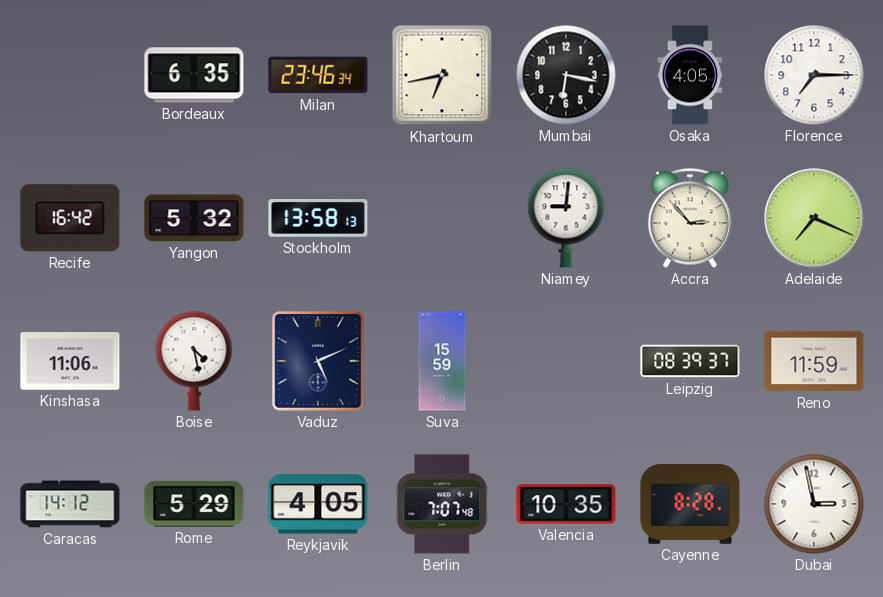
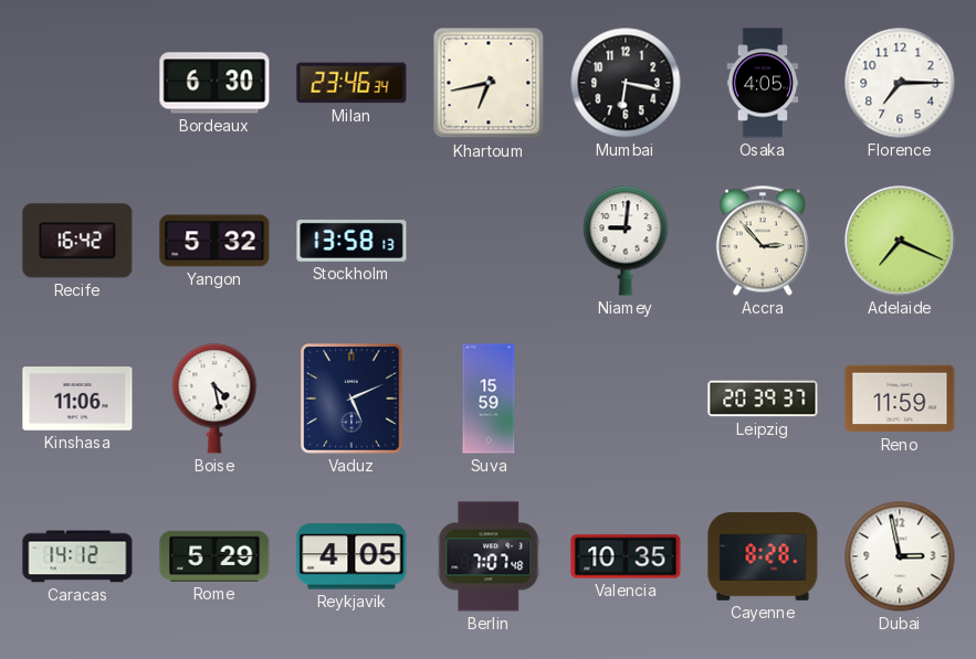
Bordeaux: 6:35 -> 6:30 (214, 83)
Leipzig: 08:39 -> 20:39 (763, 398)
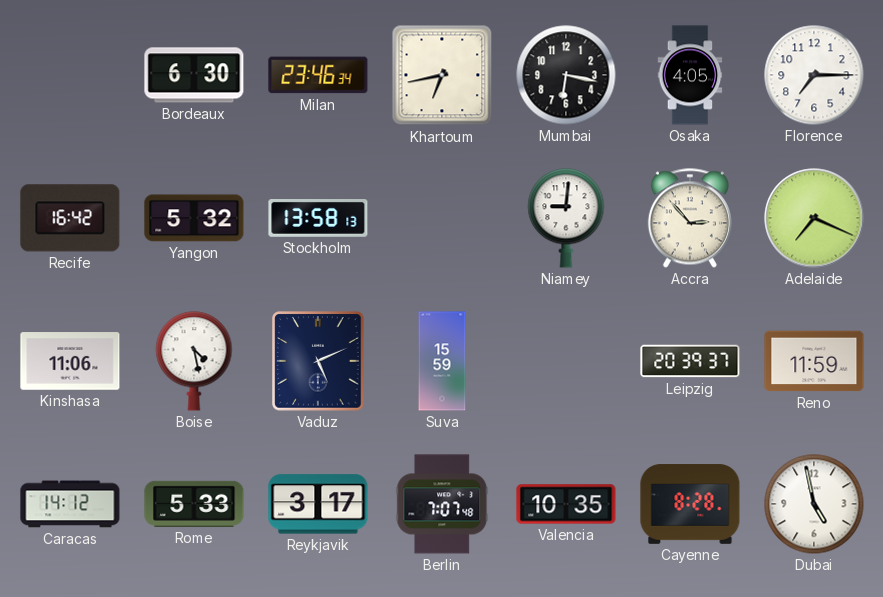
Rome: 5:29 -> 5:33 (194, 504)
Reykjavik: 4:05 -> 3:17 (318, 504)
Dubai: 2:58 -> 4:58 (814, 504)
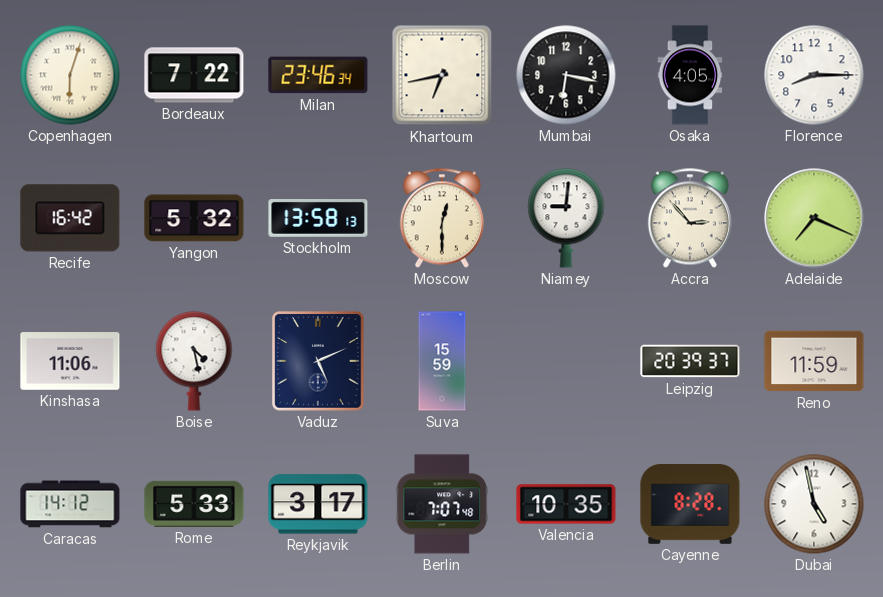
Copenhagen: none -> 6:03 (70, 75)
Bordeaux: 6:30 -> 7:22 (194, 75)
Florence: 7:15 -> 8:15 (814, 75)
Moscow: none -> 12:30 (442, 218)
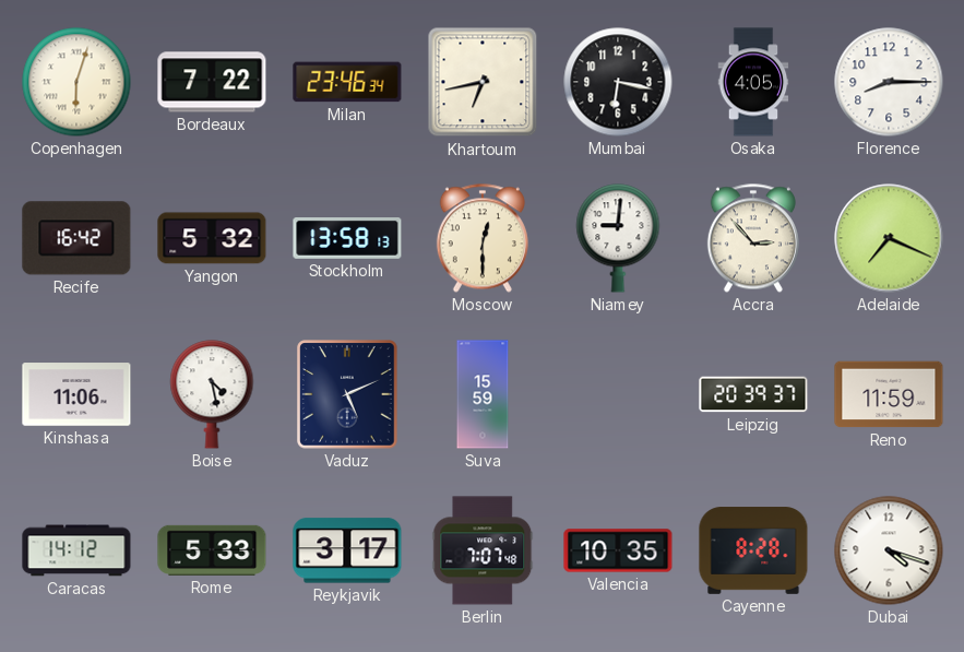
Dubai: 4:58 -> 4:18 (889, 550)
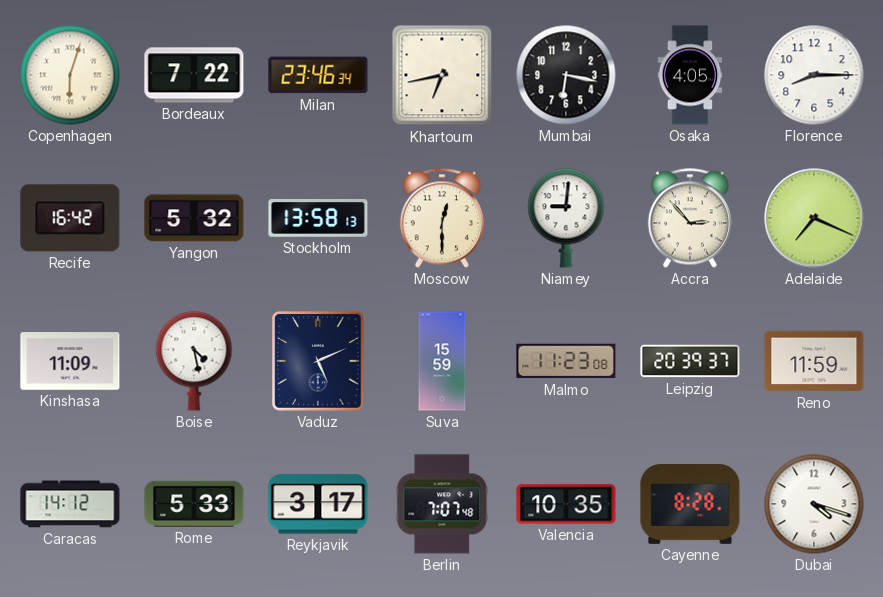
Kinshasa: 11:06 -> 11:09 (70, 361)
Malmo: none -> 11:23 (566, 361)
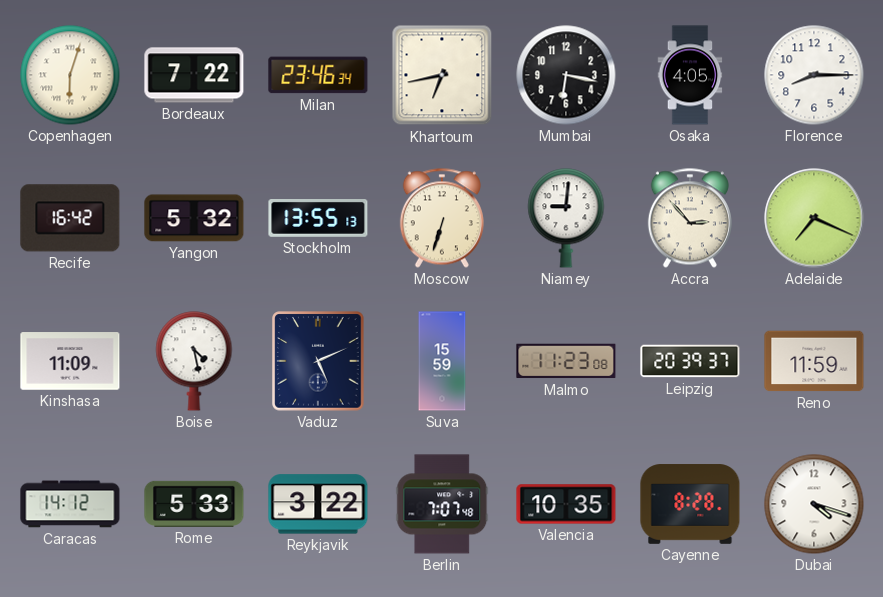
Stockholm: 13:58 -> 13:55 (318, 219)
Moscow: 12:30 -> 6:33 (442, 218)
Reykjavik: 3:17 -> 3:22 (318, 504)
